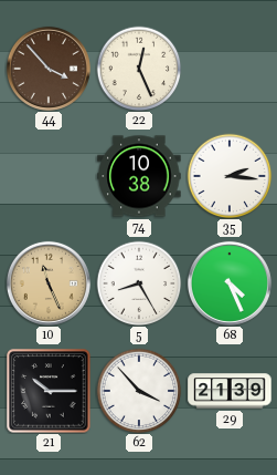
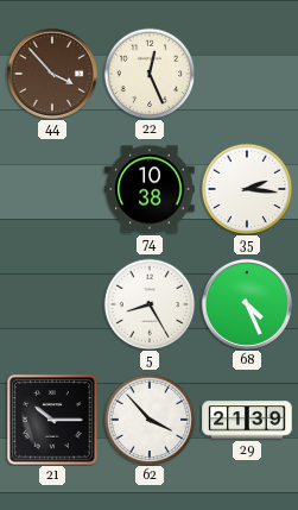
10: 11:26 -> none (49, 283)
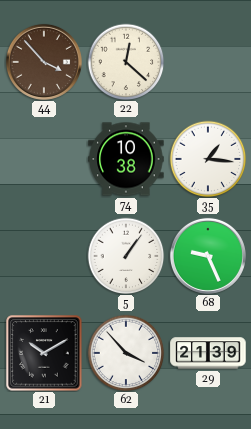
22: 12:26 -> 12:22 (126, 62)
35: 2:16 -> 1:16 (208, 159)
5: 8:25 -> 1:06 (126, 256)
68: 4:26 -> 9:26 (208, 256)
21: 10:15 -> 10:10 (44, 353)
